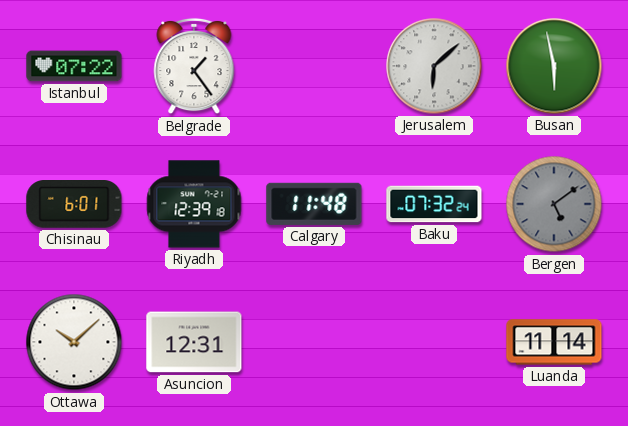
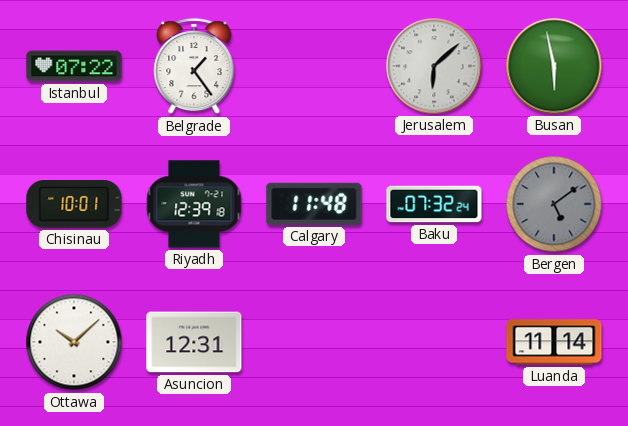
Chisinau: 6:01 -> 10:01 (74, 205)
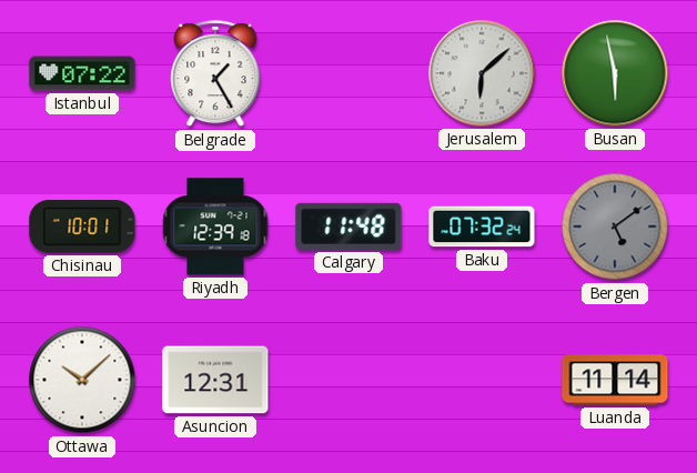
Belgrade: 1:24 -> 1:25 (215, 73)
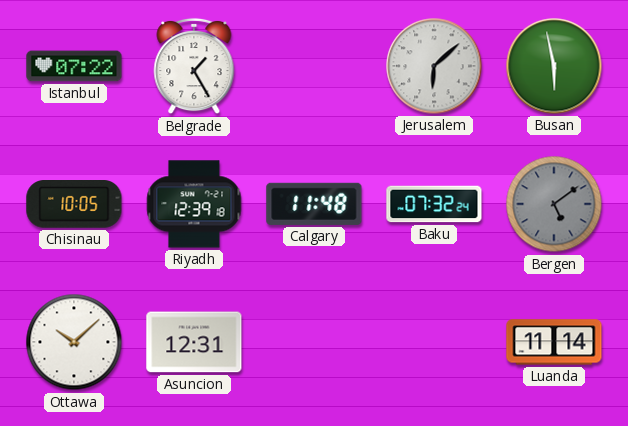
Chisinau: 10:01 -> 10:05 (74, 205)
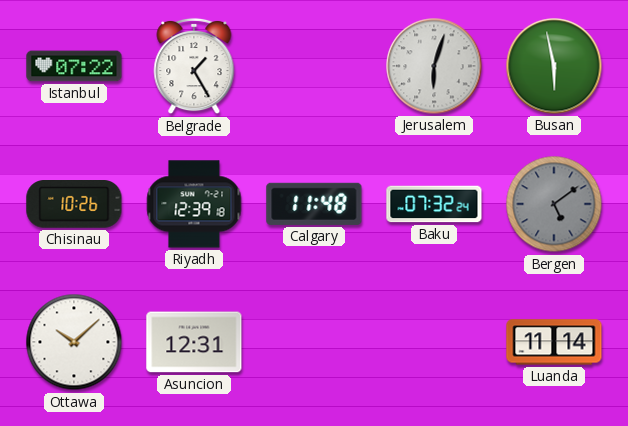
Jerusalem: 6:08 -> 6:03 (434, 66)
Chisinau: 10:05 -> 10:26 (74, 205)
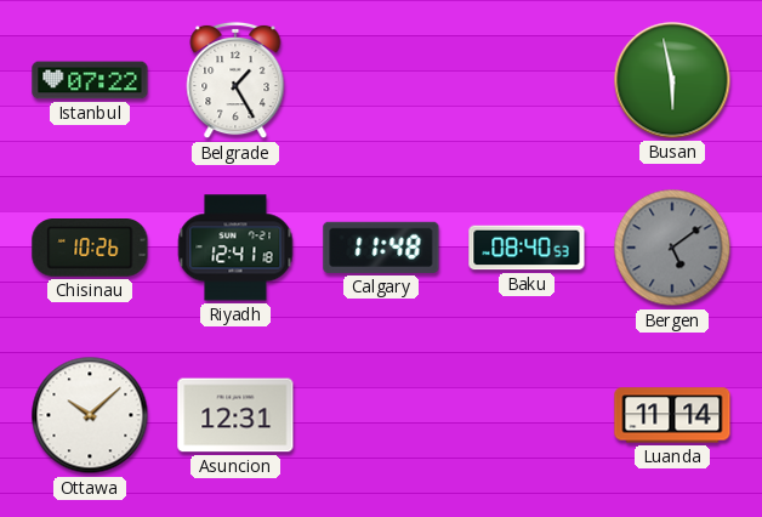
Jerusalem: 6:03 -> none (434, 66)
Riyadh: 12:39 -> 12:41 (235, 248)
Baku: 07:32 -> 08:40 (527, 248)
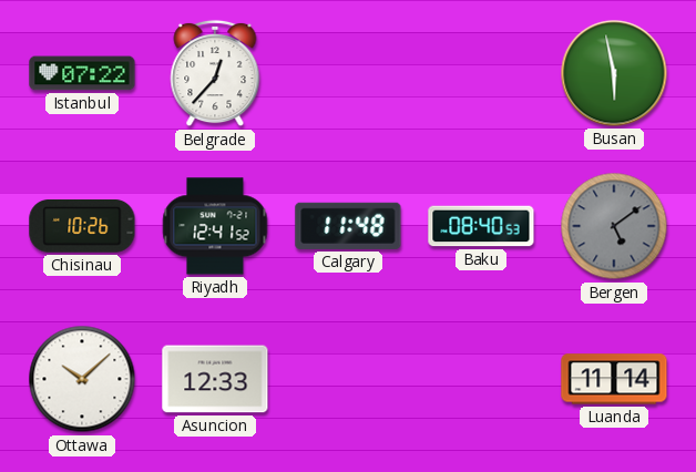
Belgrade: 1:25 -> 12:37 (215, 73)
Riyadh: 12:41:18 -> 12:41:52 (215, 226)
Asuncion: 12:31 -> 12:33 (215, 379)
